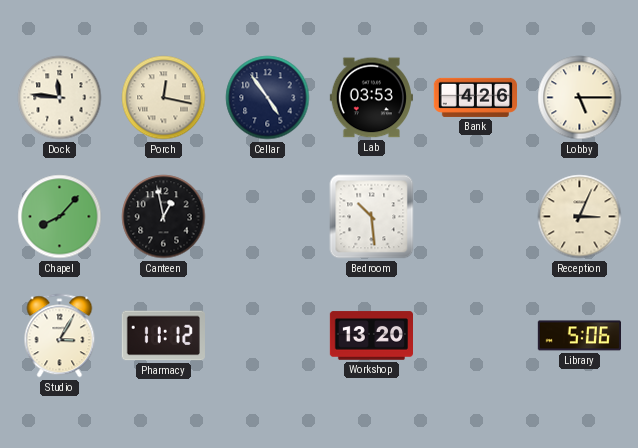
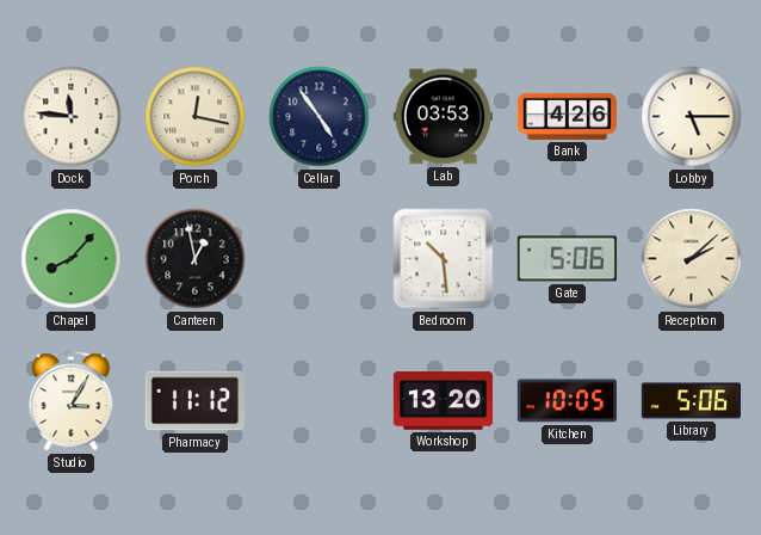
Gate: none -> 5:06 (567, 259)
Reception: 3:04 -> 2:08 (692, 259)
Kitchen: none -> 10:05 (567, 401)
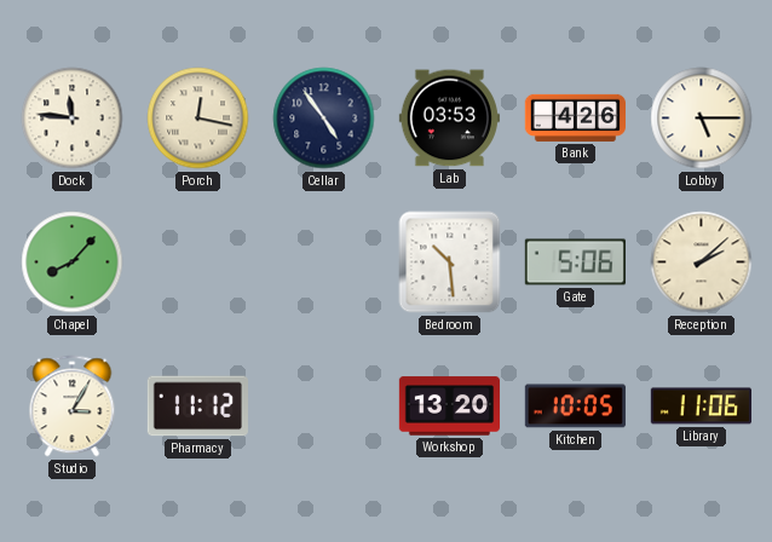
Canteen: 12:58 -> none (196, 259)
Library: 5:06 -> 11:06 (701, 406)
